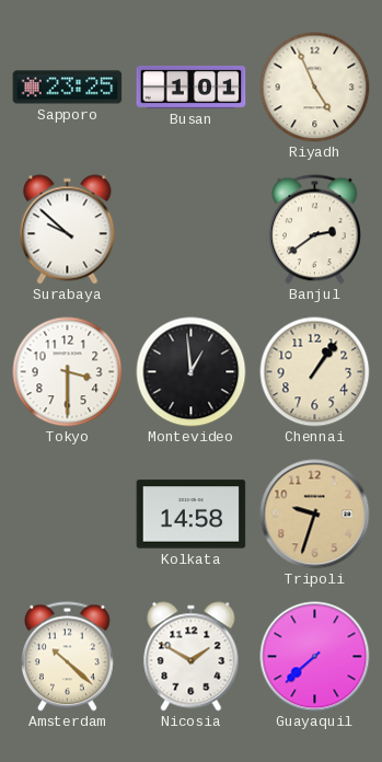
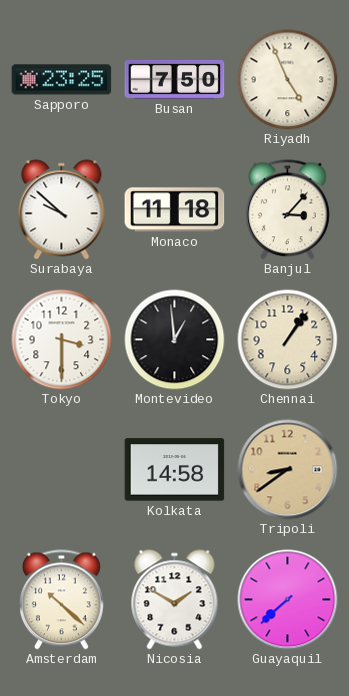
Busan: 1:01 -> 7:50 (175, 79)
Monaco: none -> 11:18 (175, 210)
Banjul: 2:39 -> 3:07 (287, 210)
Tripoli: 9:33 -> 8:39 (288, 470)
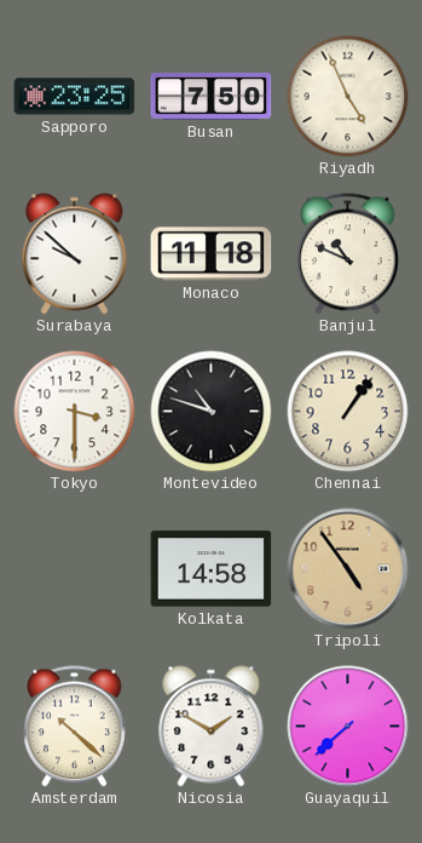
Banjul: 3:07 -> 10:49 (347, 254)
Montevideo: 12:59 -> 10:48 (212, 412)
Tripoli: 8:39 -> 4:54 (348, 569)
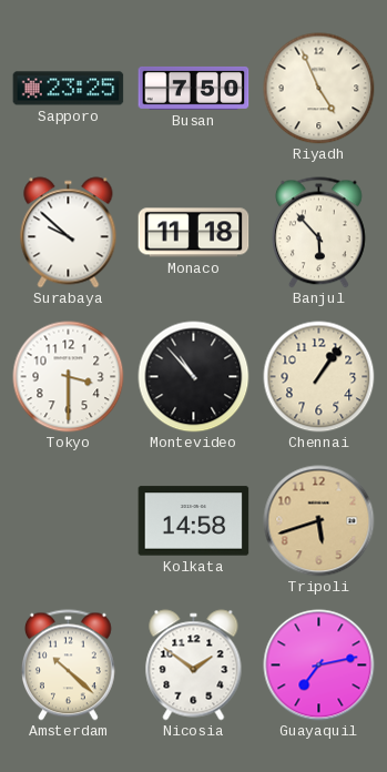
Banjul: 10:49 -> 5:53 (318, 233)
Montevideo: 10:48 -> 10:53 (194, 377)
Tripoli: 4:54 -> 5:42 (319, 521)
Nicosia: 1:50 -> 1:51 (194, 666)
Guayaquil: 7:38 -> 7:13 (319, 666)
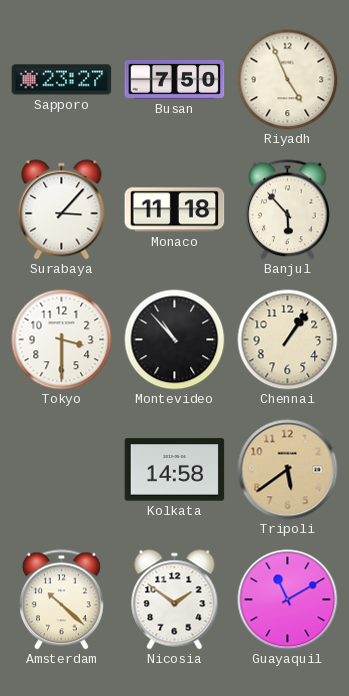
Sapporo: 23:25 -> 23:27 (62, 80)
Surabaya: 9:52 -> 3:07 (62, 210)
Tripoli: 5:42 -> 5:39 (288, 470)
Guayaquil: 7:13 -> 11:10 (288, 600)
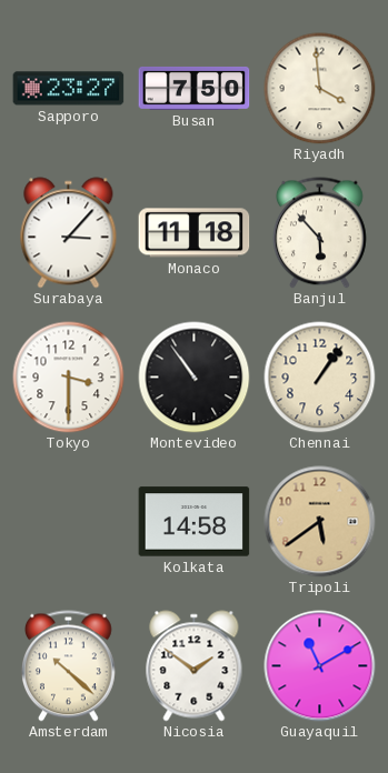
Riyadh: 4:56 -> 3:59 (320, 89)
Montevideo: 10:53 -> 10:54 (195, 378)
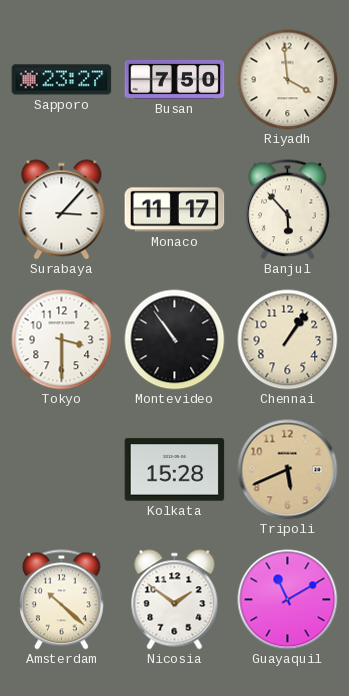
Monaco: 11:18 -> 11:17 (175, 210)
Kolkata: 14:58 -> 15:28 (175, 470)
Tripoli: 5:39 -> 5:41 (288, 470)
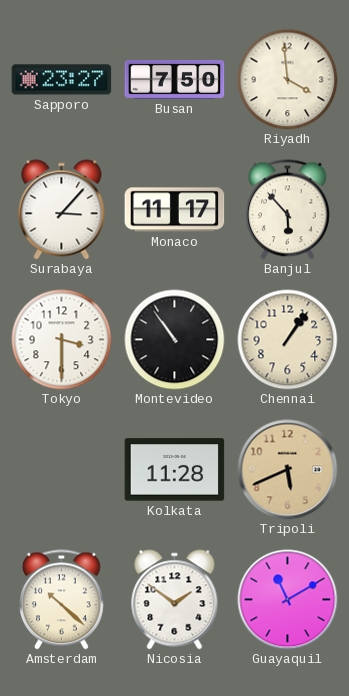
Kolkata: 15:28 -> 11:28 (175, 470)
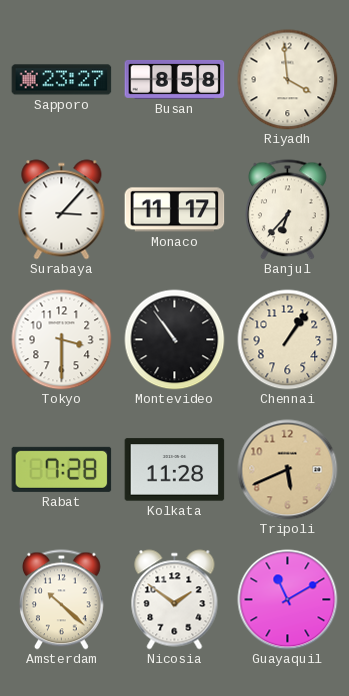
Busan: 7:50 -> 8:58 (175, 79)
Banjul: 5:53 -> 6:37 (287, 210)
Rabat: none -> 7:28 (62, 469)
